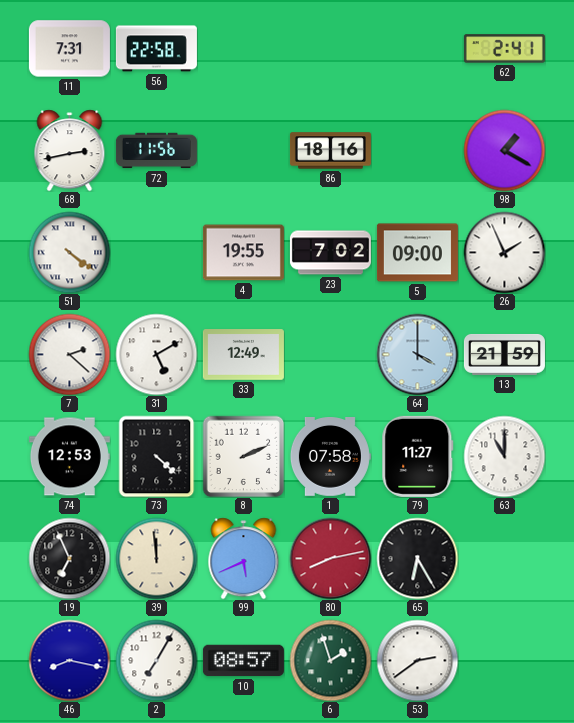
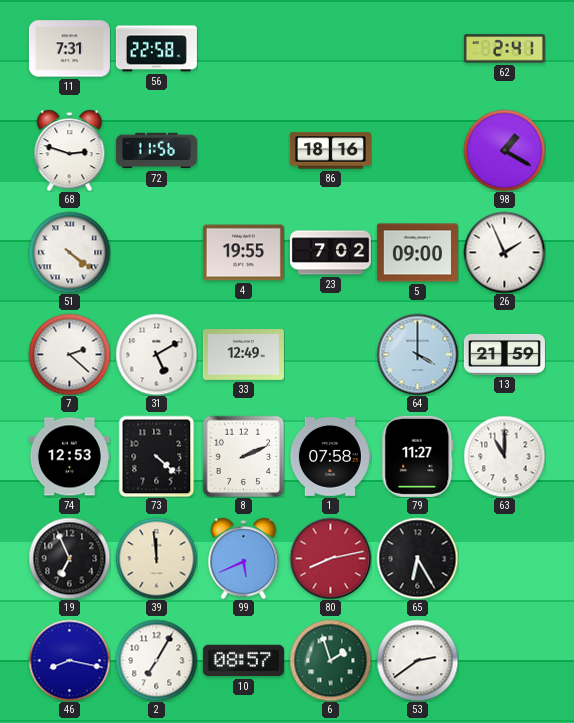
68: 2:43 -> 2:48 (70, 150)
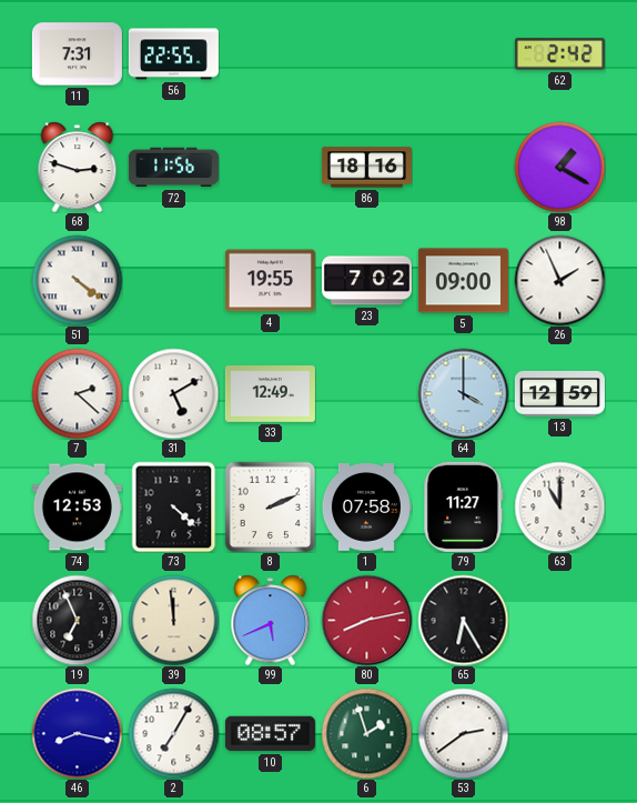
56: 22:58 -> 22:55 (173, 54)
62: 2:41 -> 2:42 (559, 54)
13: 21:59 -> 12:59 (559, 394)
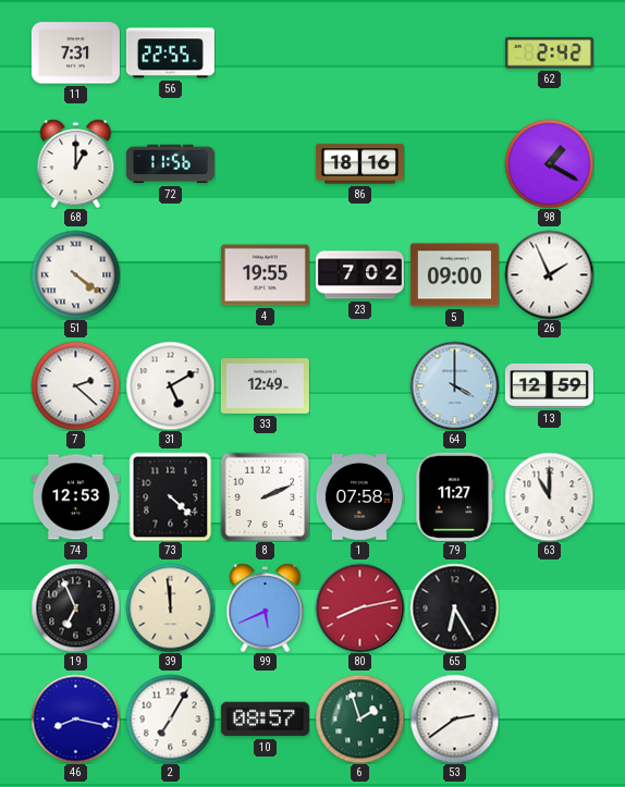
68: 2:48 -> 1:00 (76, 163)
